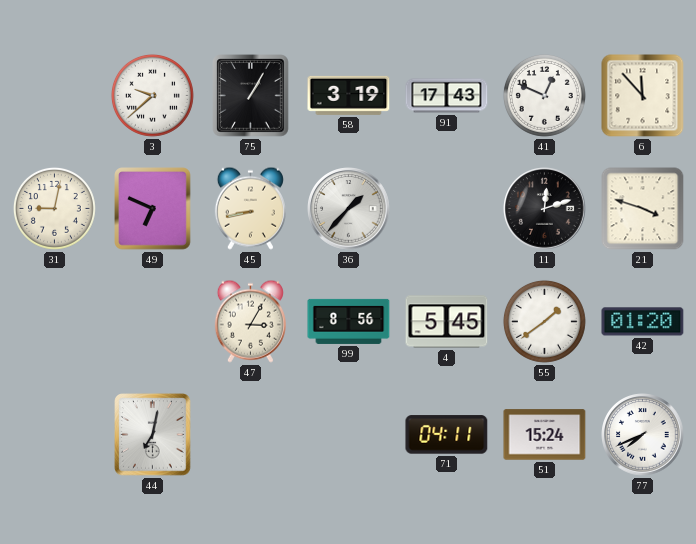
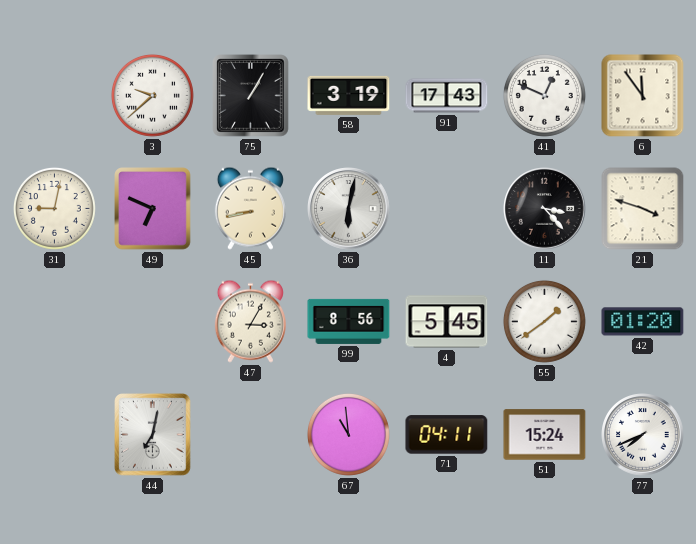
6: 11:53 -> 11:54 (643, 96)
36: 1:37 -> 6:02 (349, 209)
11: 12:12 -> 3:23 (545, 209)
67: none -> 10:59 (348, 434)
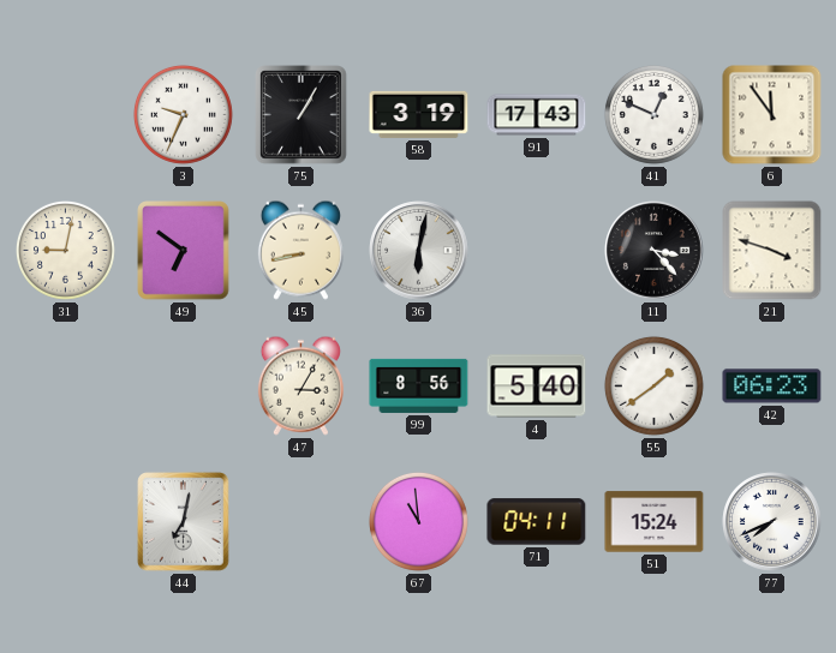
3: 9:38 -> 9:34 (183, 114)
49: 6:49 -> 6:51 (184, 251)
4: 5:45 -> 5:40 (537, 387)
42: 01:20 -> 06:23 (772, 387)
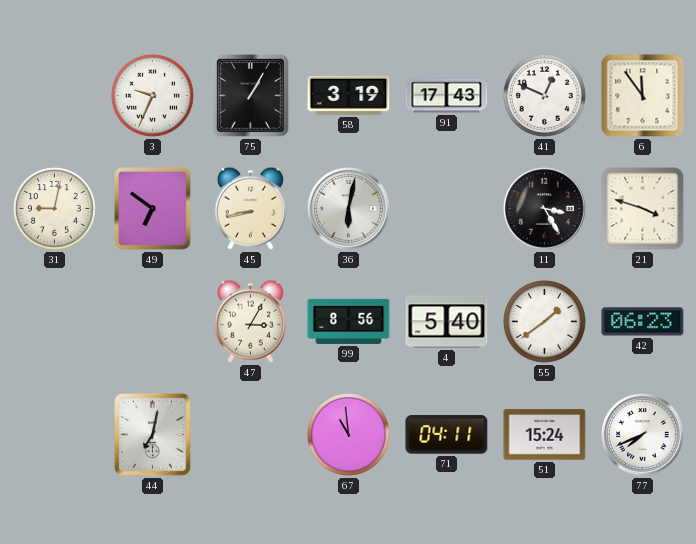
11: 3:23 -> 3:25 (545, 209)
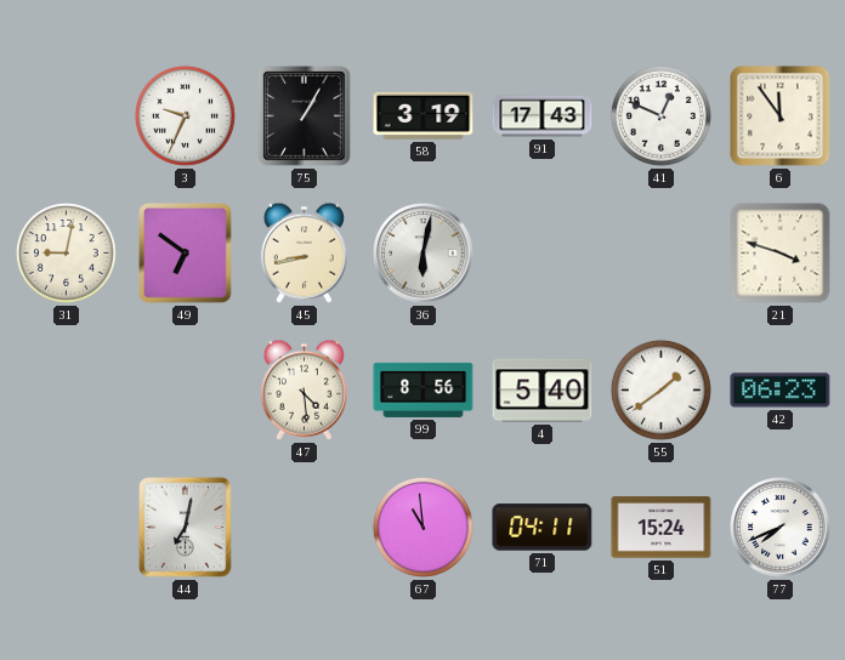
11: 3:25 -> none (545, 209)
47: 3:05 -> 4:29 (304, 389)
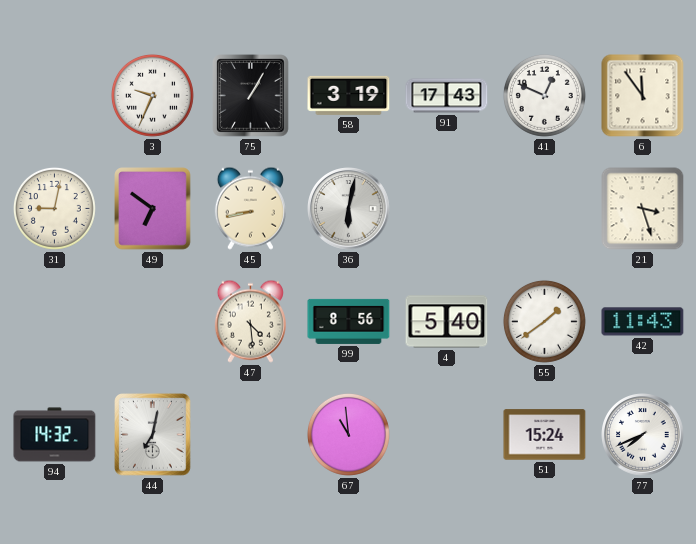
21: 3:48 -> 3:27 (643, 209)
42: 06:23 -> 11:43 (643, 322)
94: none -> 14:32 (55, 435)
71: 04:11 -> none (543, 528)
